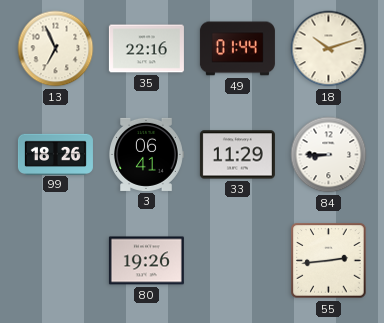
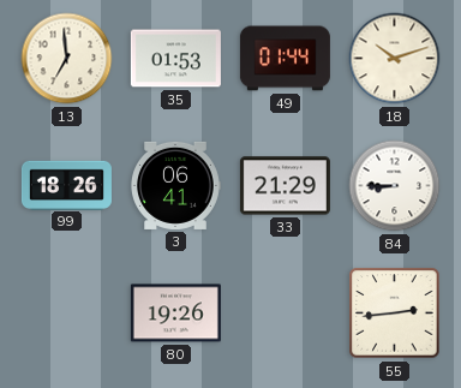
13: 6:56 -> 6:59 (67, 59)
35: 22:16 -> 01:53 (175, 59)
33: 11:29 -> 21:29 (285, 186)
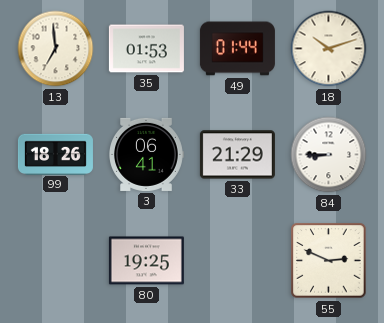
80: 19:26 -> 19:25 (146, 261)
55: 2:44 -> 2:49 (329, 261)
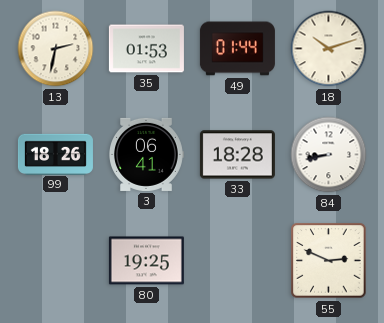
13: 6:59 -> 2:32 (56, 49)
33: 21:29 -> 18:28 (237, 155)
84: 8:45 -> 8:43 (329, 155)
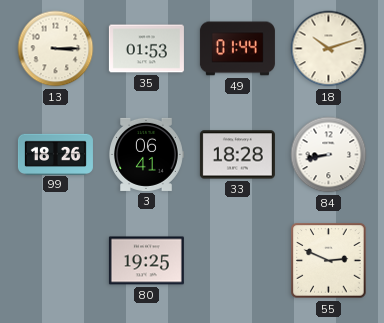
13: 2:32 -> 3:15 (56, 49)
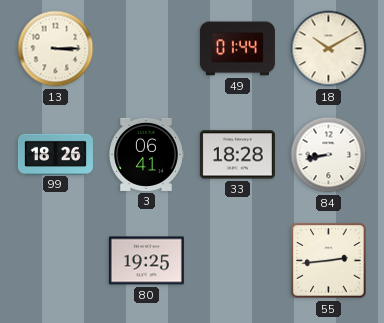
35: 01:53 -> none (146, 49)
18: 10:12 -> 10:10 (329, 49)
55: 2:49 -> 2:44 (329, 261)
